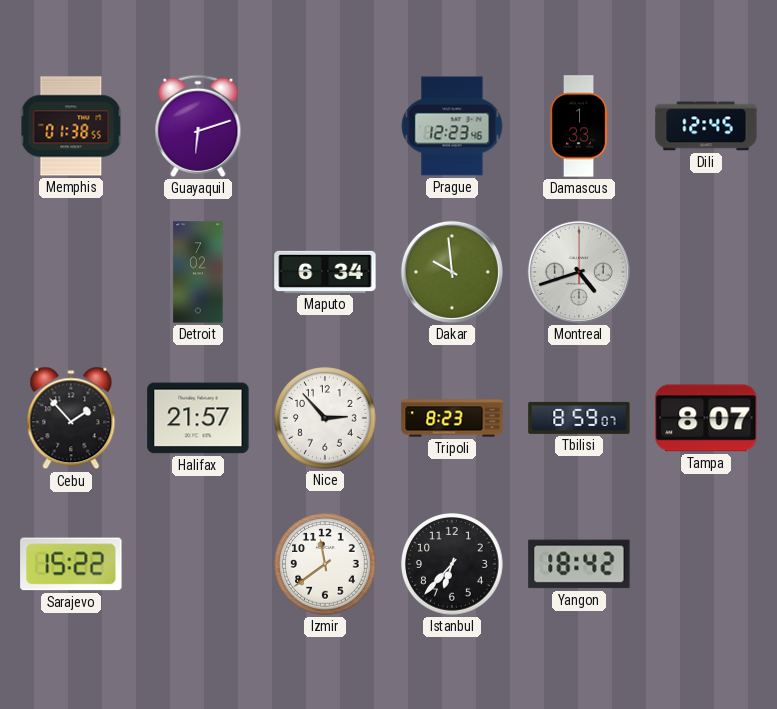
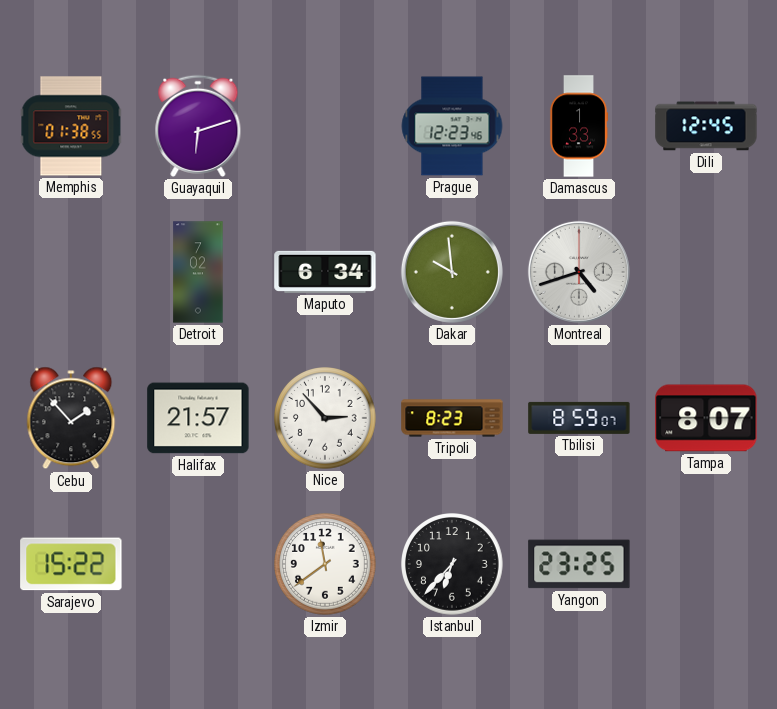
Yangon: 18:42 -> 23:25 (579, 564)
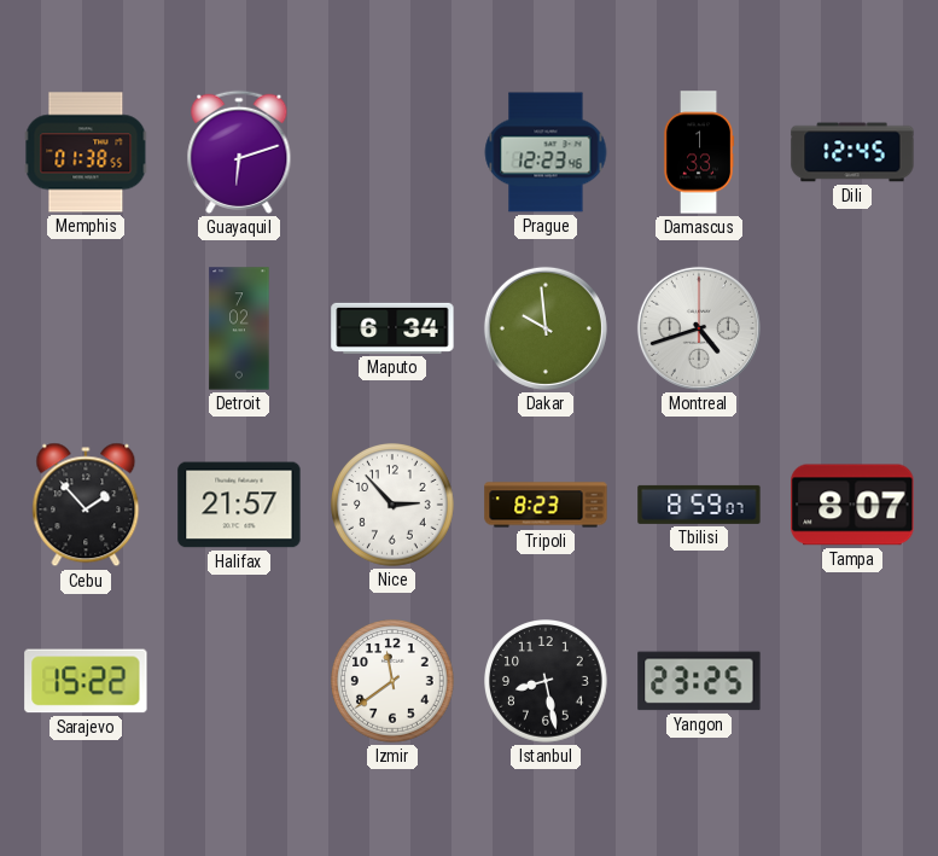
Istanbul: 6:37 -> 8:28 (546, 681)
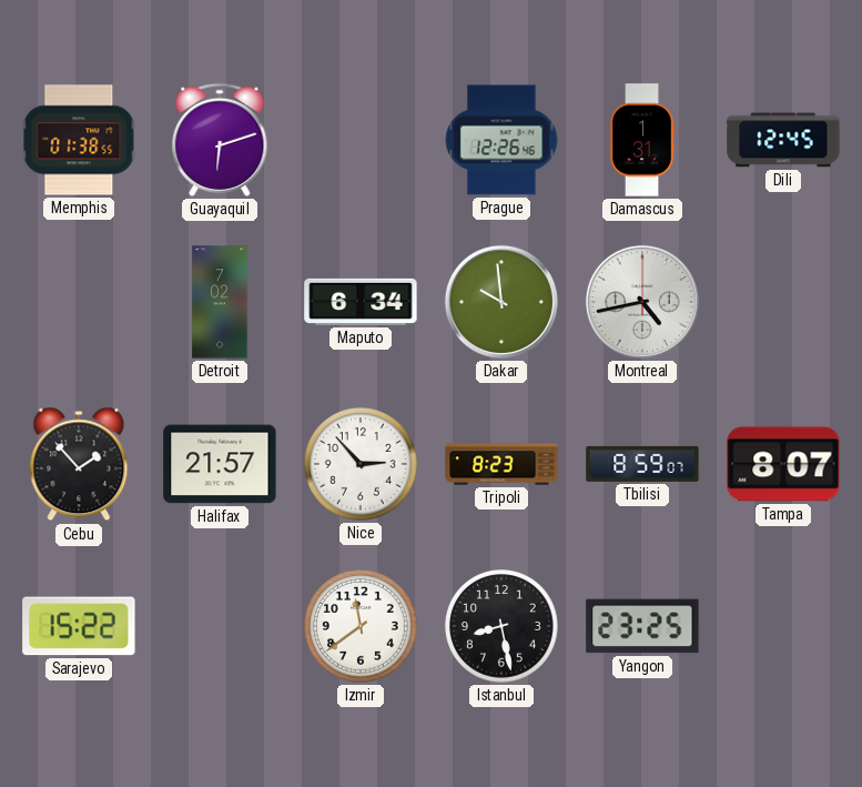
Prague: 12:23 -> 12:26 (501, 140)
Damascus: 1:33 -> 1:31 (642, 140)
Montreal: 4:42 -> 4:43 (642, 302)
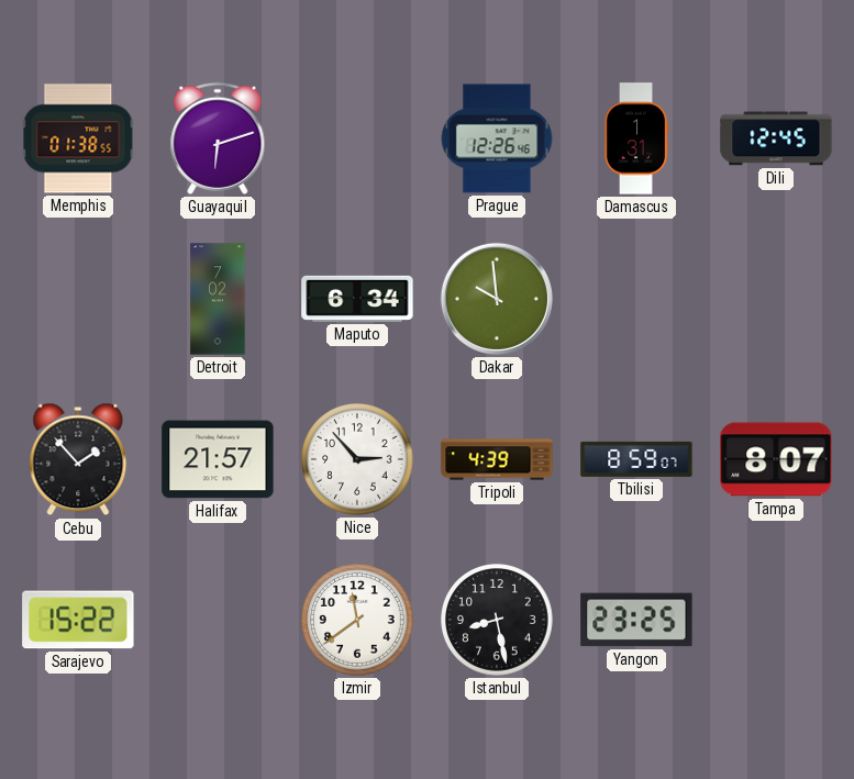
Montreal: 4:43 -> none (642, 302)
Tripoli: 8:23 -> 4:39 (497, 459)
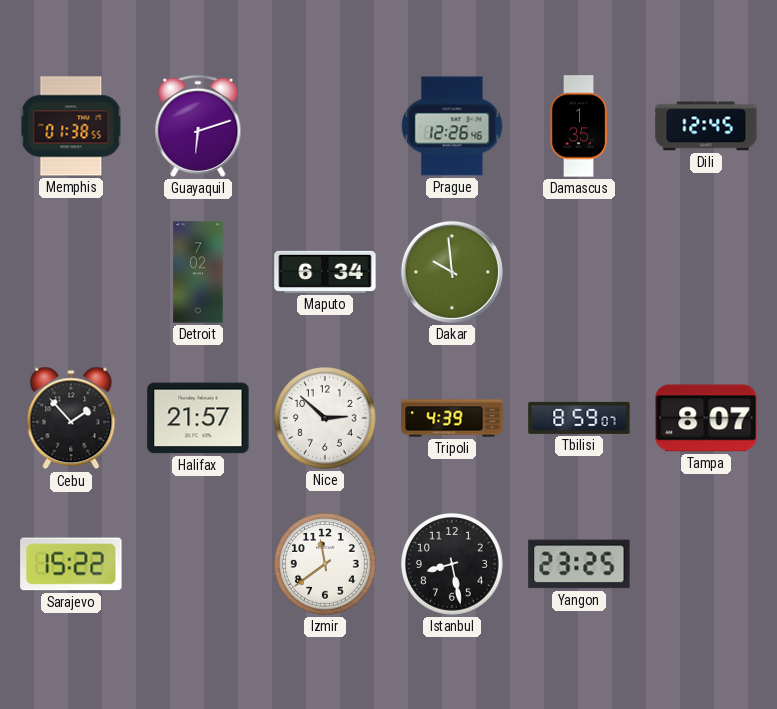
Damascus: 1:31 -> 1:35 (579, 126)
Nice: 2:53 -> 2:52 (325, 418)
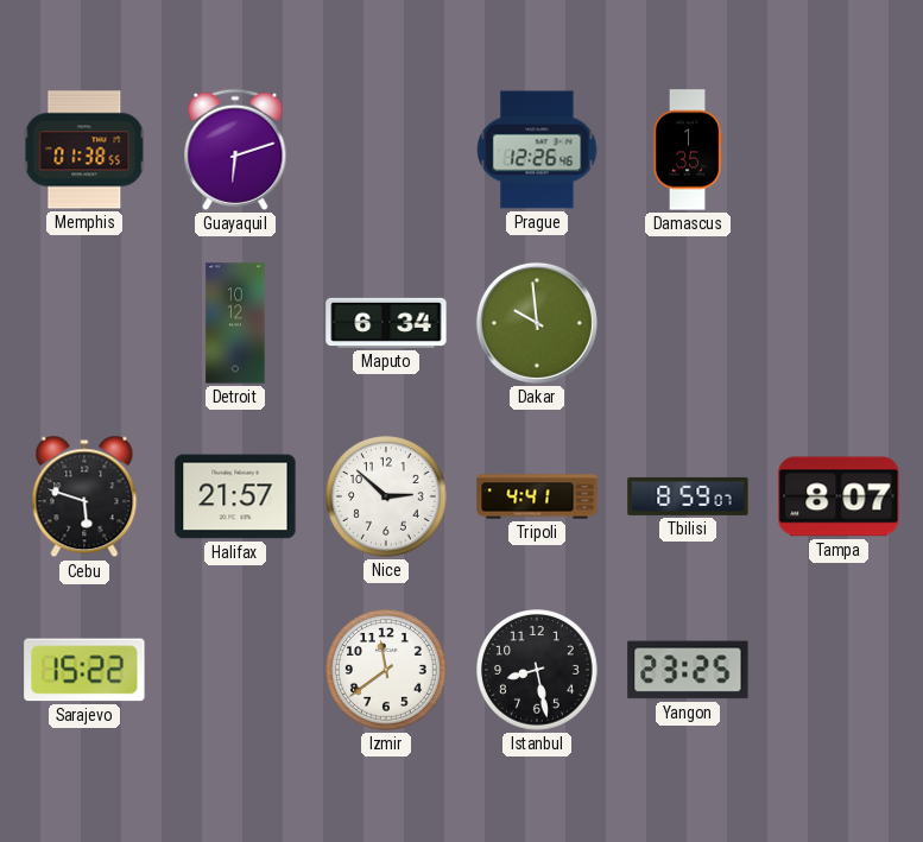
Dili: 12:45 -> none (706, 126)
Detroit: 7:02 -> 10:12 (235, 323)
Cebu: 1:53 -> 5:48 (84, 496)
Tripoli: 4:39 -> 4:41 (537, 496)
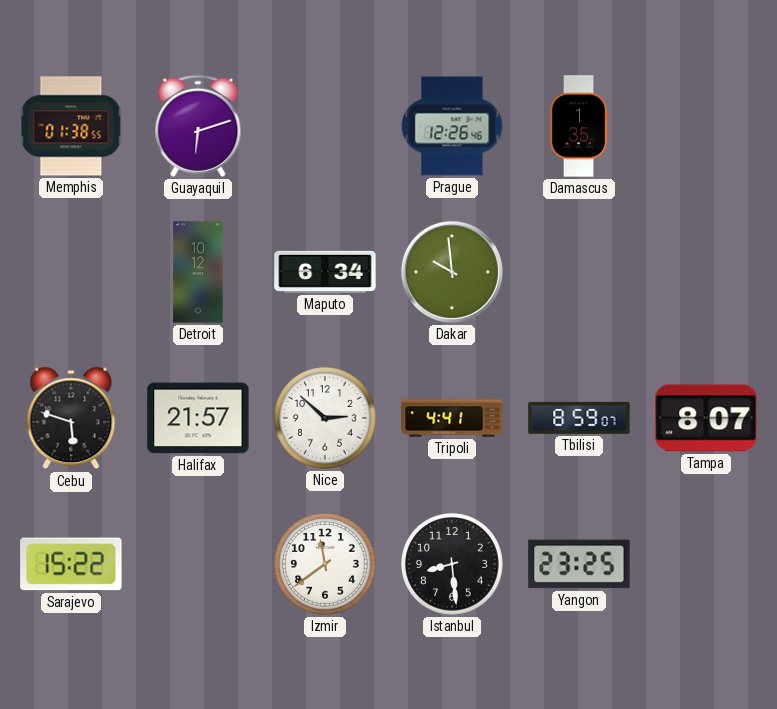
Istanbul: 8:28 -> 8:29 (452, 564)
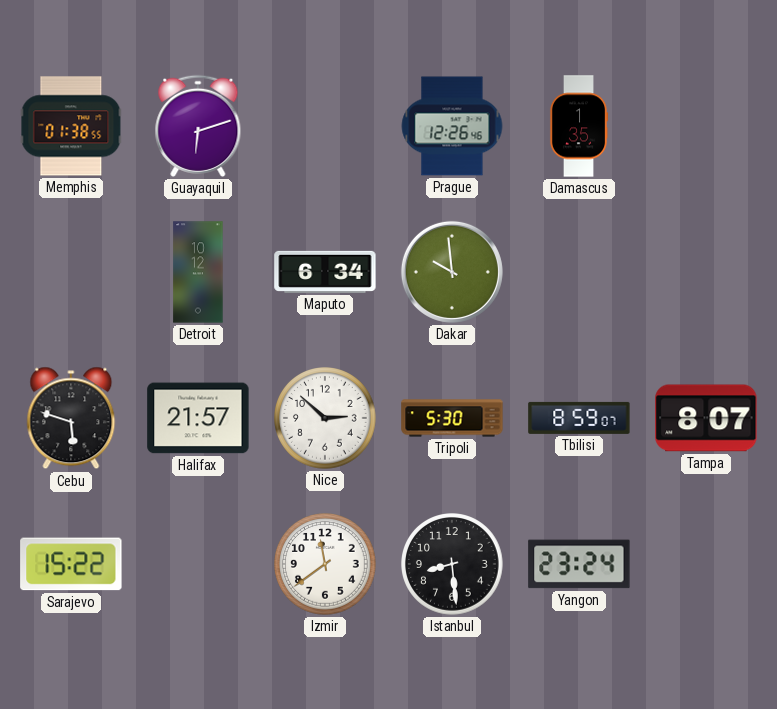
Tripoli: 4:41 -> 5:30 (452, 418)
Yangon: 23:25 -> 23:24 (579, 564)
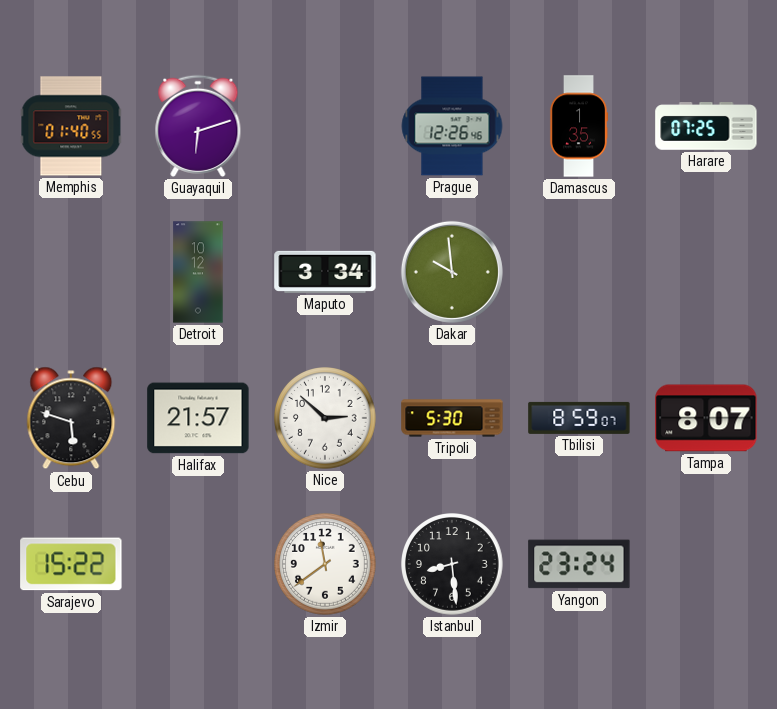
Memphis: 01:38 -> 01:40 (71, 126)
Harare: none -> 07:25 (706, 127)
Maputo: 6:34 -> 3:34 (325, 272)
